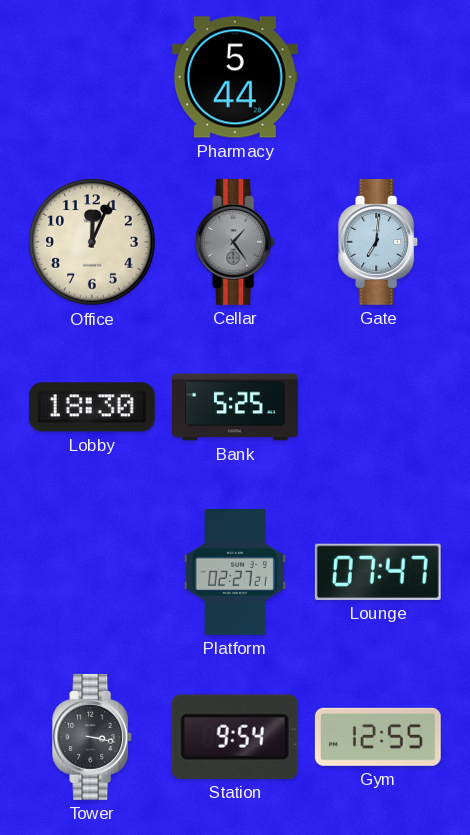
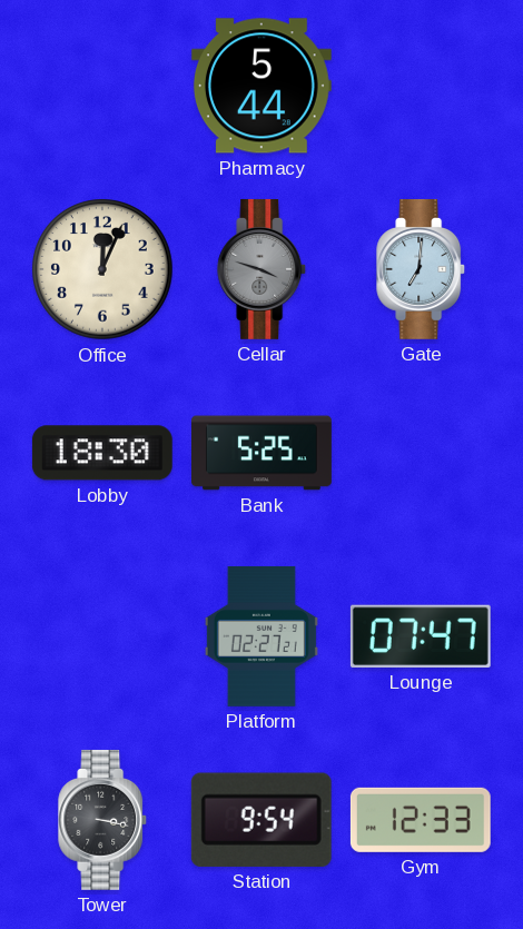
Cellar: 1:24 -> 3:48 (263, 269)
Gym: 12:55 -> 12:33 (421, 820)
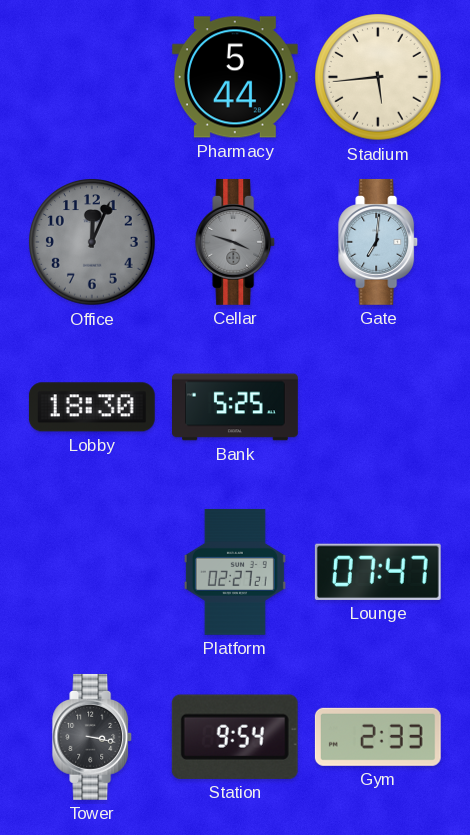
Stadium: none -> 5:44 (378, 77)
Office dial: cream -> grey (92, 242)
Gym: 12:33 -> 2:33 (378, 737)
